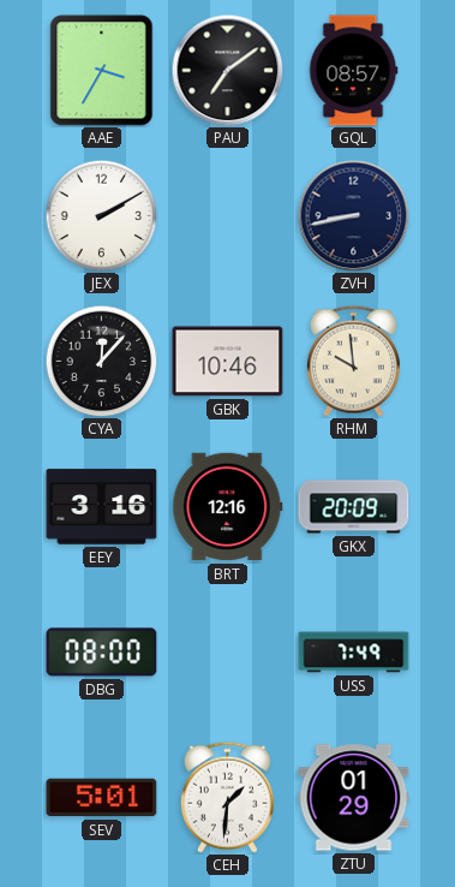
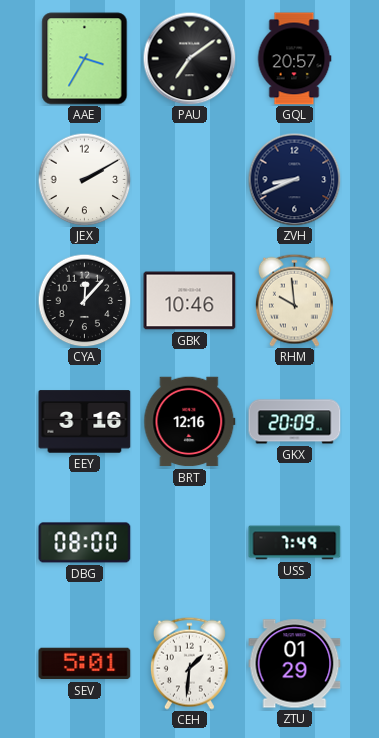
GQL: 08:57 -> 20:57 (294, 59)
ZVH: 8:43 -> 8:41 (294, 179)
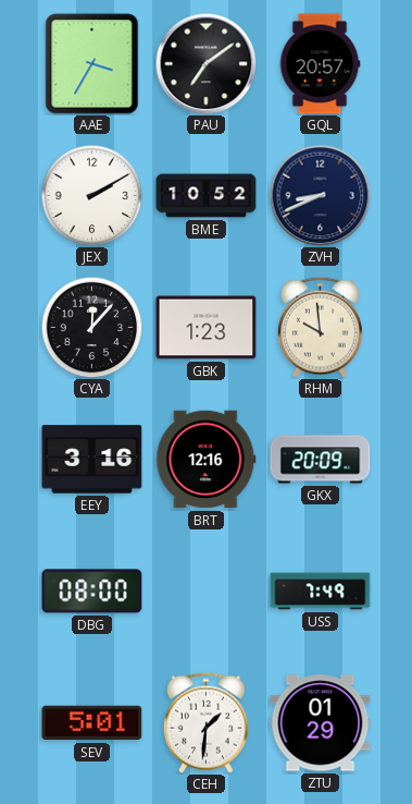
BME: none -> 10:52 (207, 196)
GBK: 10:46 -> 1:23 (207, 328)
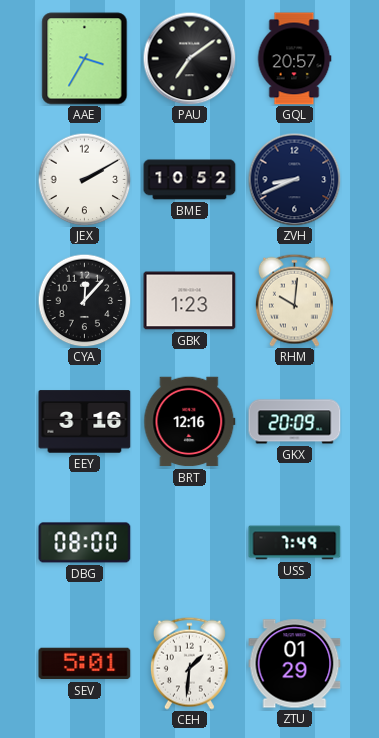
RHM: 9:59 -> 10:01 (294, 300)
